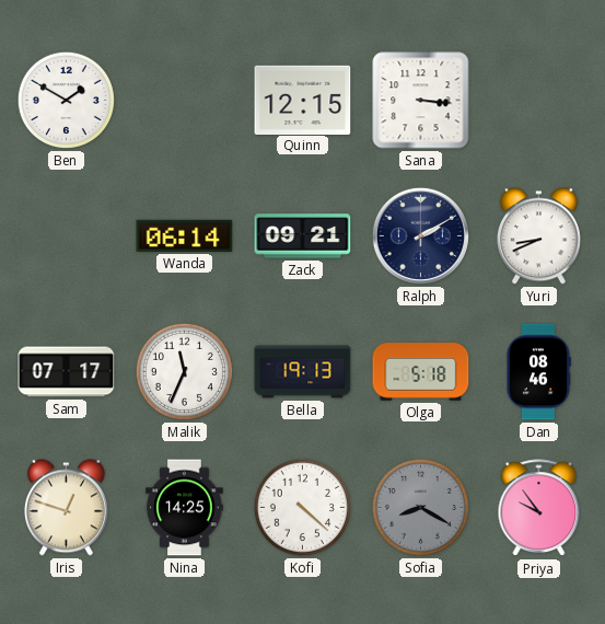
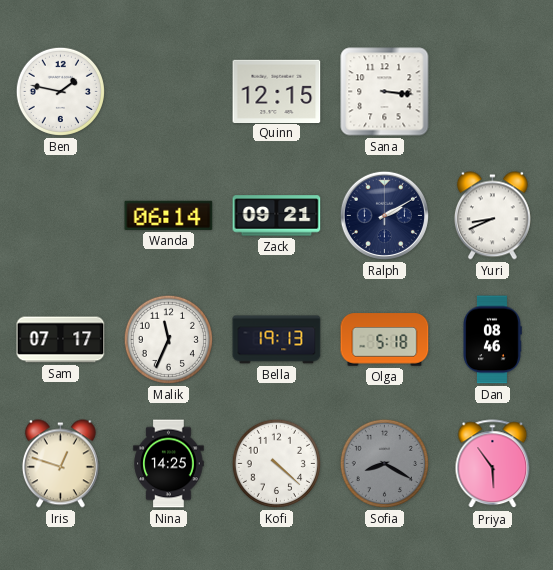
Ben: 1:50 -> 1:47 (60, 91)
Priya: 9:54 -> 5:54 (493, 464)
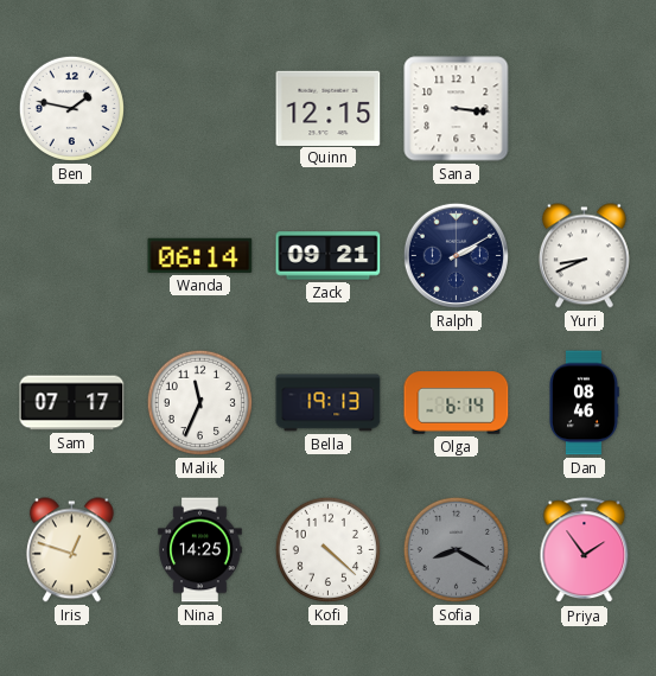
Olga: 5:18 -> 6:14 (457, 403)
Priya: 5:54 -> 1:54 (585, 550)
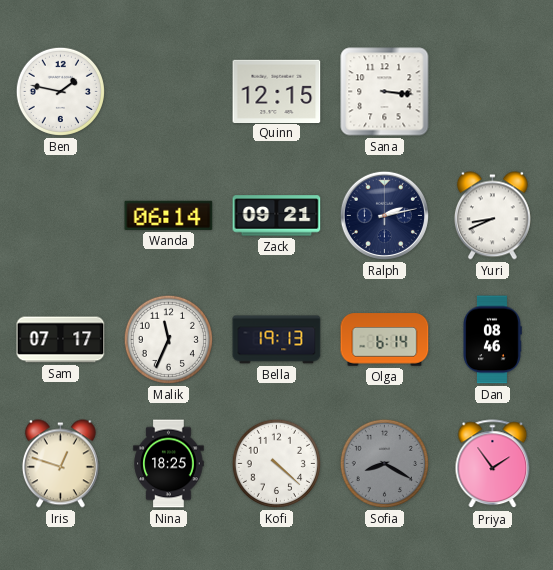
Ralph: 2:10 -> 2:13 (384, 215)
Nina: 14:25 -> 18:25 (169, 464)
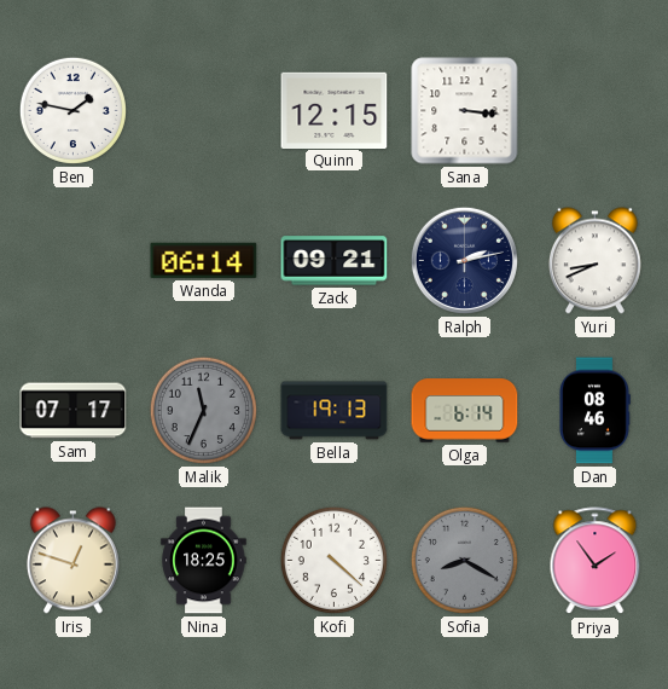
Malik dial: white -> grey (203, 410)
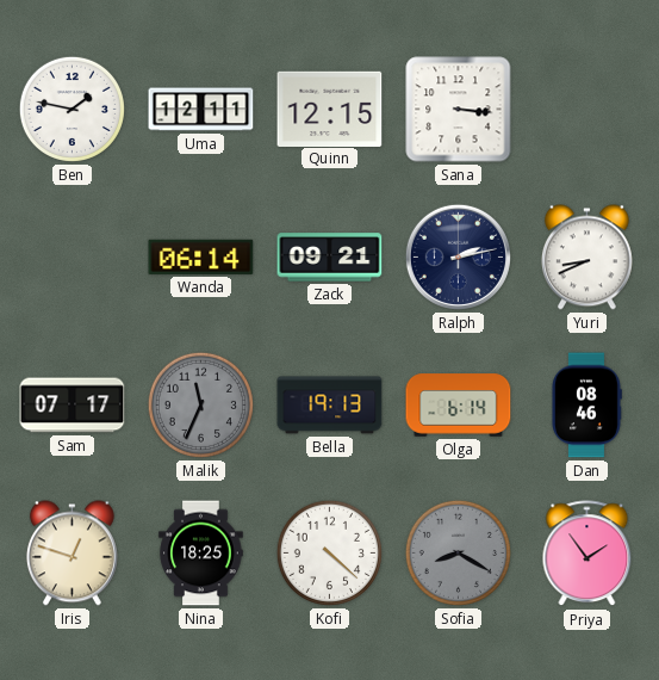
Uma: none -> 12:11 (201, 110)
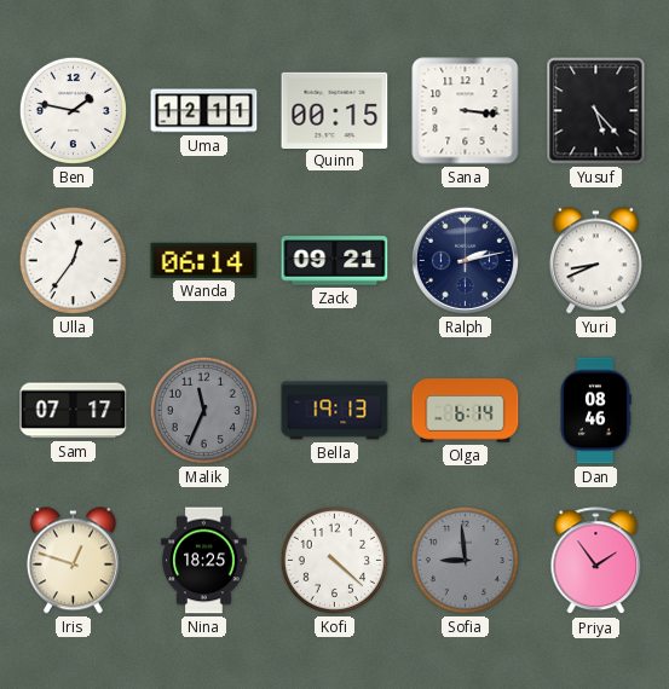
Quinn: 12:15 -> 00:15 (335, 110)
Yusuf: none -> 5:23 (596, 111)
Ulla: none -> 12:36 (73, 260)
Sofia: 8:20 -> 8:59 (465, 560)
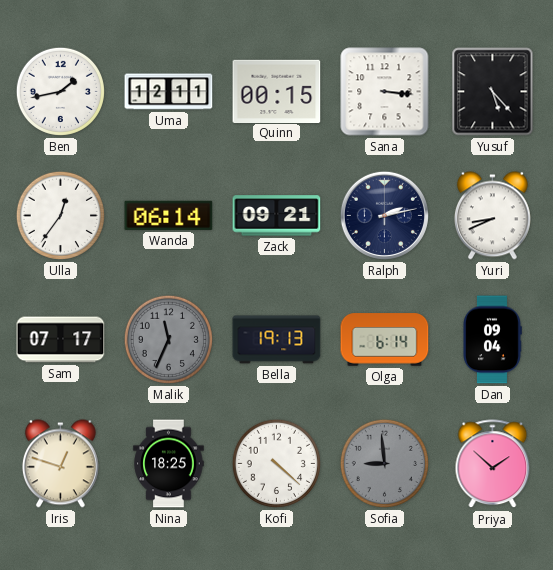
Ben: 1:47 -> 1:43 (60, 91)
Dan: 08:46 -> 09:04 (492, 340)
Priya: 1:54 -> 1:52 (493, 464)
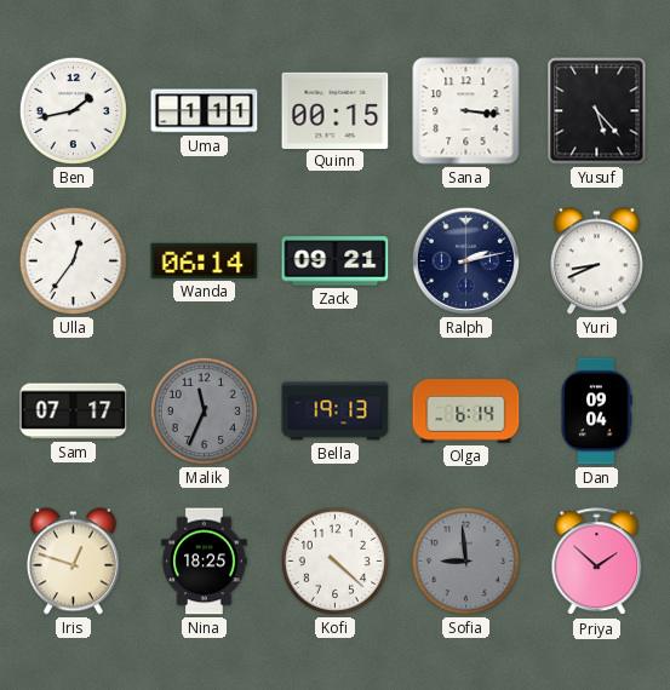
Uma: 12:11 -> 1:11 (205, 111)
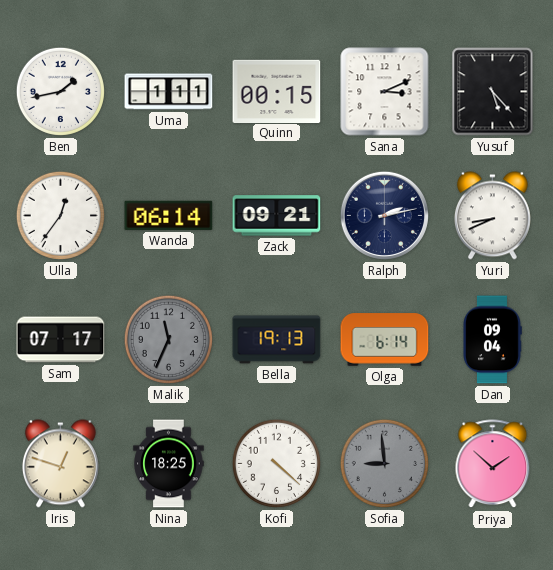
Sana: 3:16 -> 3:11 (385, 92)
